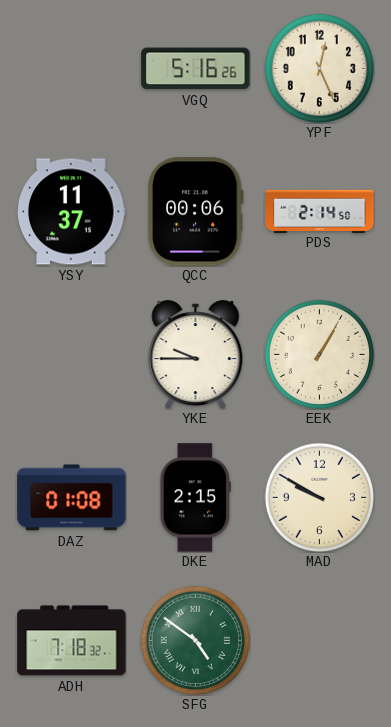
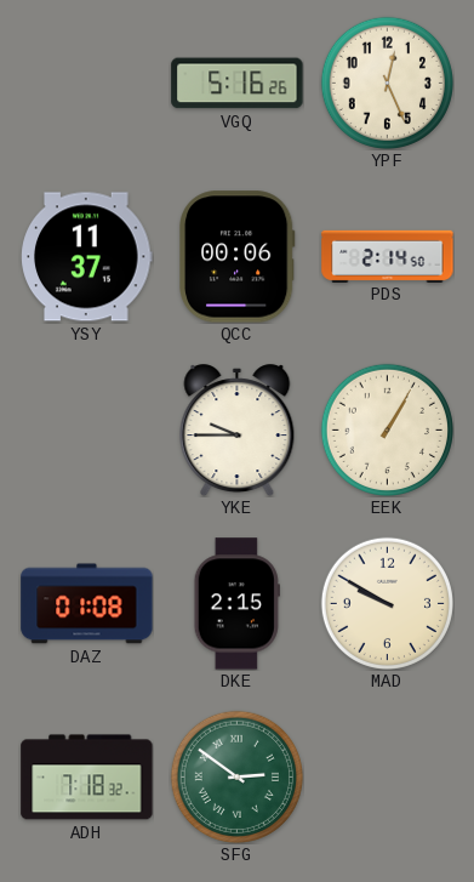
SFG: 4:51 -> 2:51 (236, 776)
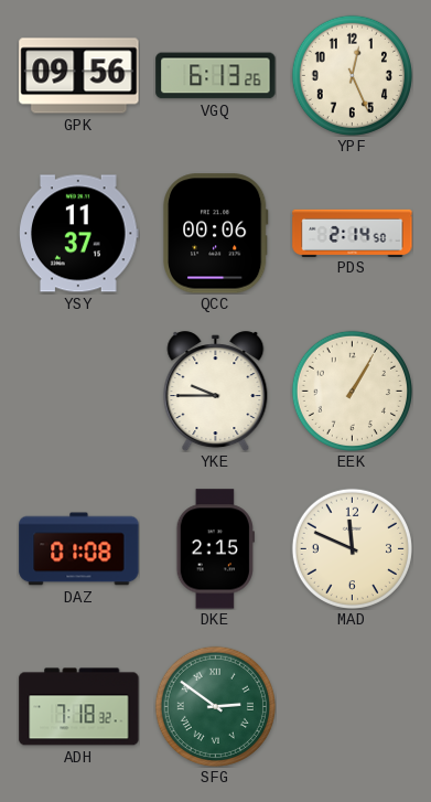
GPK: none -> 09:56 (79, 76)
VGQ: 5:16 -> 6:13 (216, 76)
MAD: 9:50 -> 11:49 (352, 548)
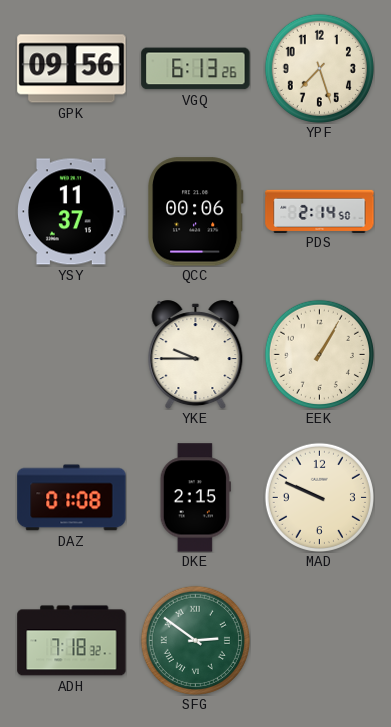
YPF: 12:26 -> 7:27 (319, 68)
MAD: 11:49 -> 9:49 (319, 497)
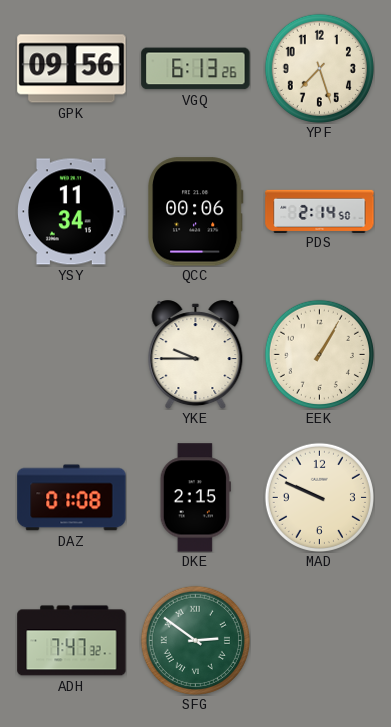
YSY: 11:37 -> 11:34 (72, 212)
ADH: 7:18 -> 7:47 (72, 641)
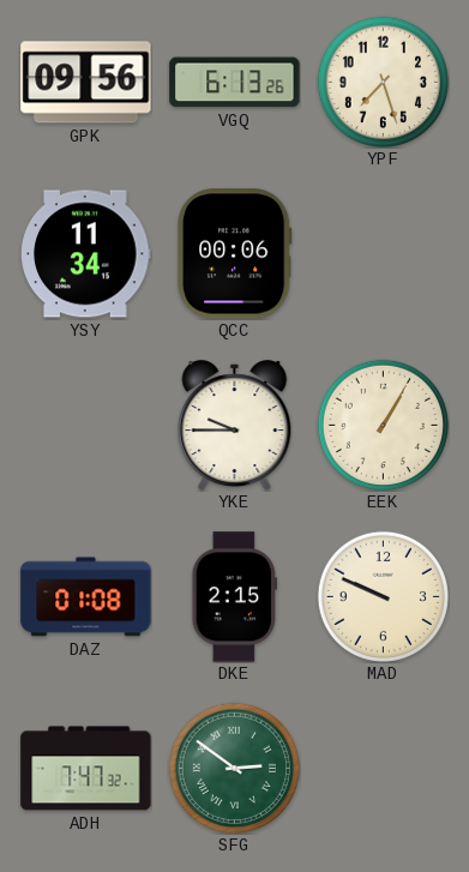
PDS: 2:14 -> none (320, 211)
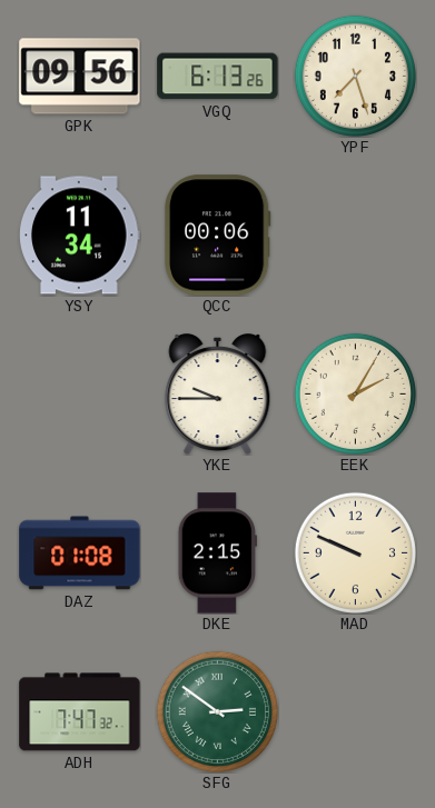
EEK: 1:05 -> 2:05 (355, 393)
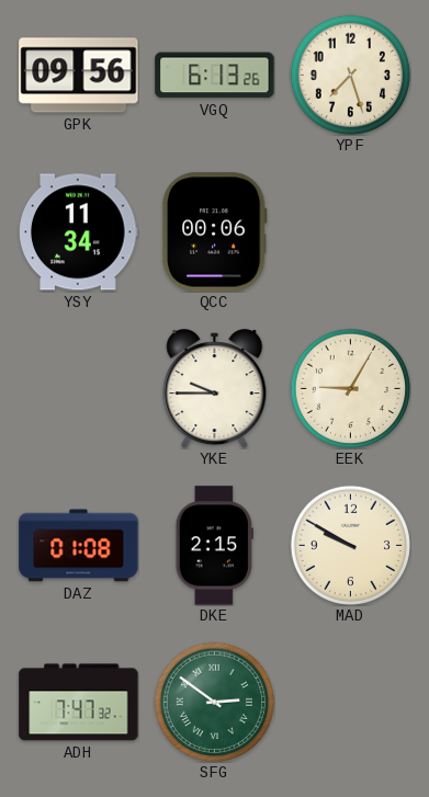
EEK: 2:05 -> 9:05 (350, 388)
MAD: 9:49 -> 9:50 (350, 545)
